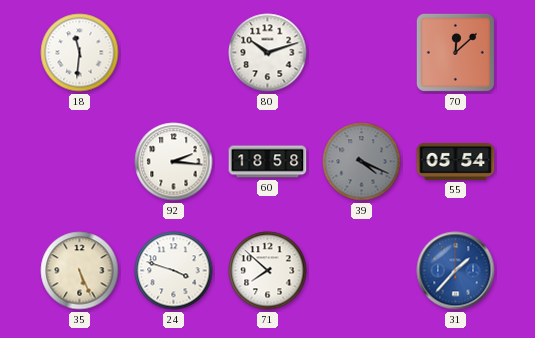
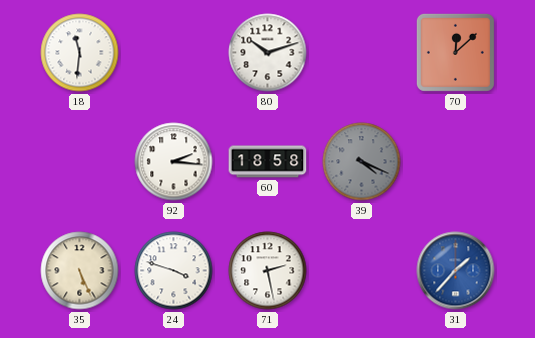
55: 05:54 -> none (456, 161)
71: 7:52 -> 2:28 (268, 271)
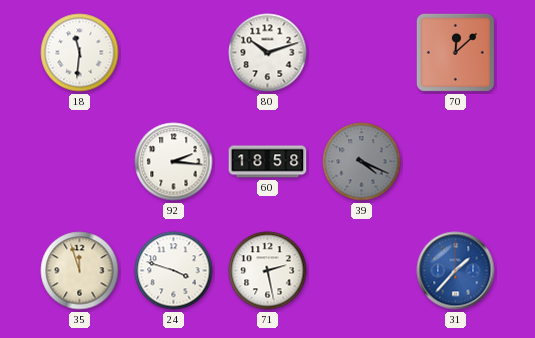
35: 5:26 -> 11:57 (80, 271)
